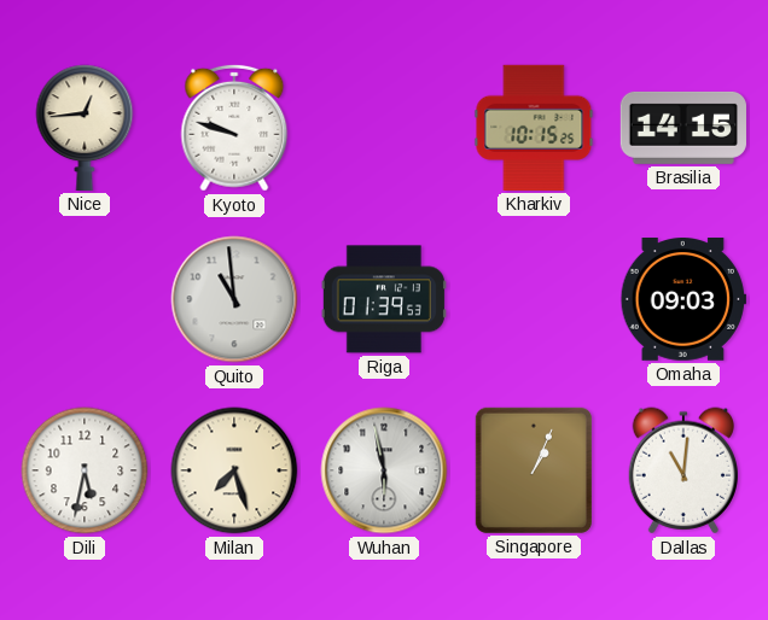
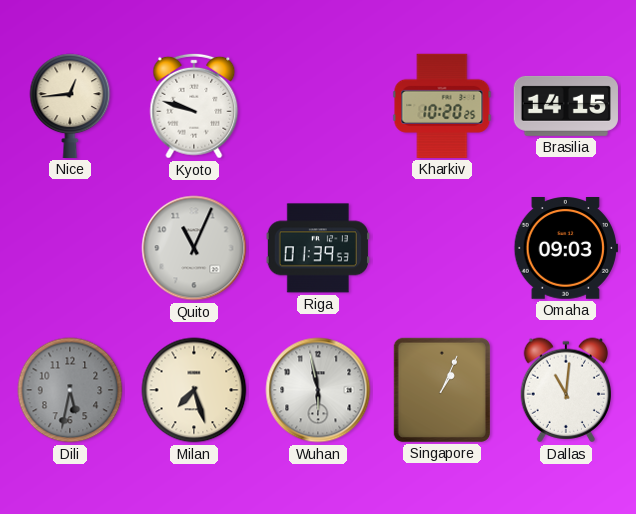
Kharkiv: 10:15 -> 10:20 (442, 106)
Quito: 10:59 -> 11:04 (194, 248)
Dili dial: white -> grey (70, 390)
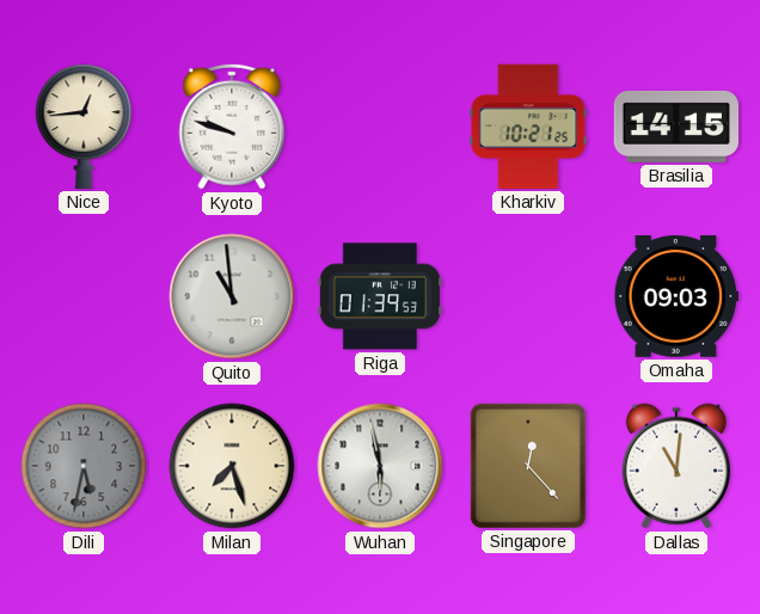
Kharkiv: 10:20 -> 10:21 (528, 127)
Quito: 11:04 -> 10:59 (232, 296)
Singapore: 1:04 -> 12:23 (528, 466)
